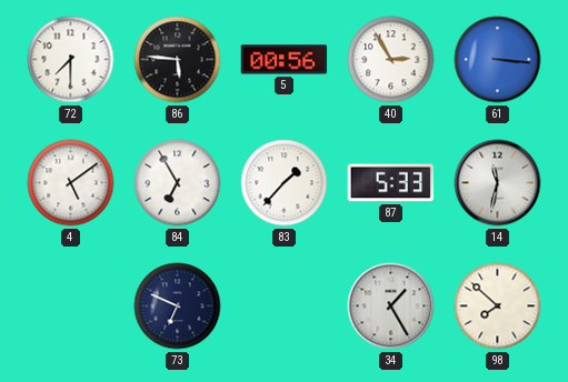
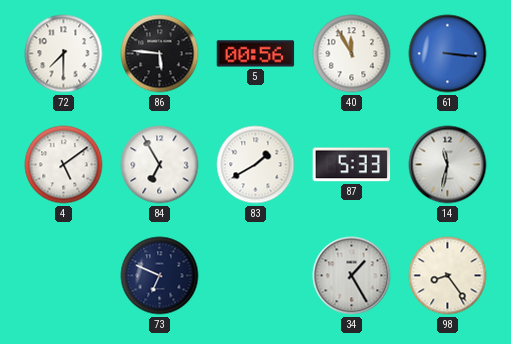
40: 2:55 -> 11:55 (352, 54)
83: 1:37 -> 1:40 (256, 165)
98: 7:52 -> 8:24 (448, 276)
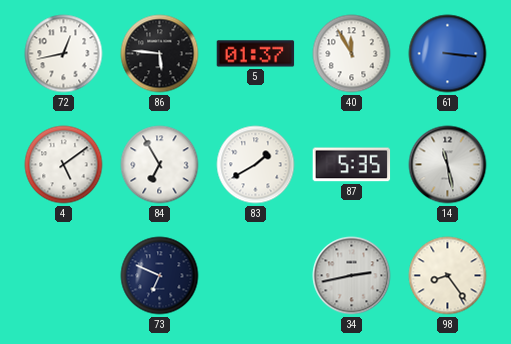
72: 7:30 -> 12:43 (64, 54)
5: 00:56 -> 01:37 (256, 54)
87: 5:33 -> 5:35 (352, 165)
14: 11:32 -> 11:28 (448, 165)
34: 1:25 -> 2:43 (352, 276)
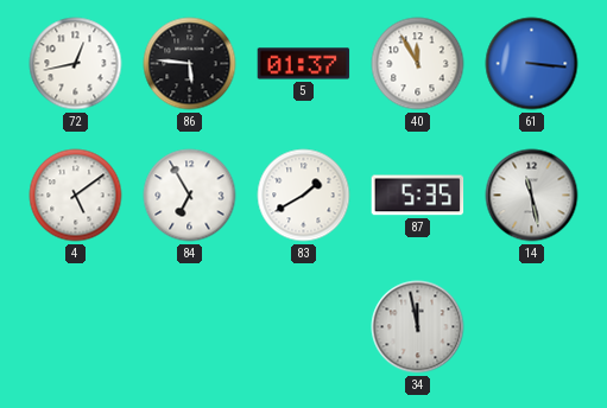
73: 6:49 -> none (160, 276)
34: 2:43 -> 11:58 (418, 327)
98: 8:24 -> none (448, 276)
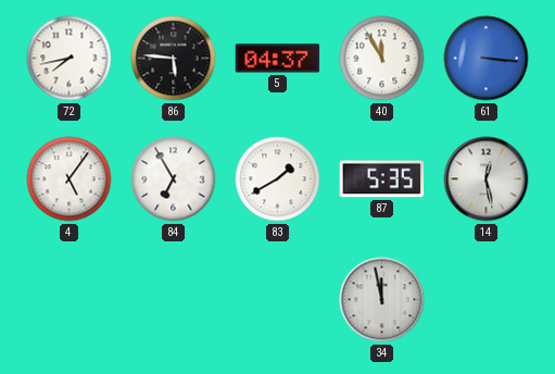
72: 12:43 -> 7:43 (70, 59)
5: 01:37 -> 04:37 (278, 59)
4: 5:09 -> 5:06 (70, 179)
14: 11:28 -> 12:28 (487, 179)
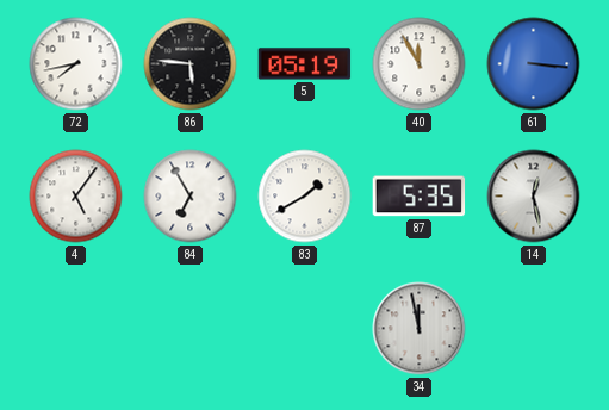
5: 04:37 -> 05:19 (305, 64)
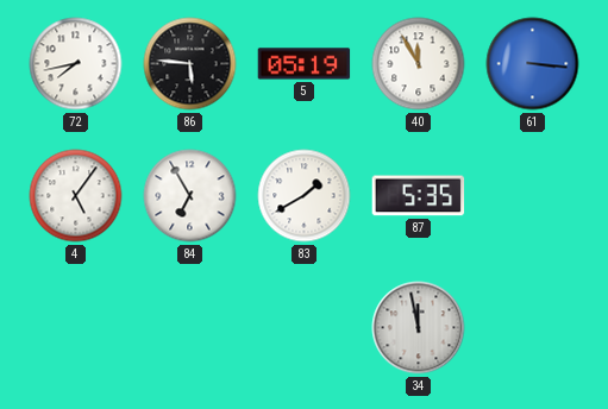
14: 12:28 -> none (534, 197)
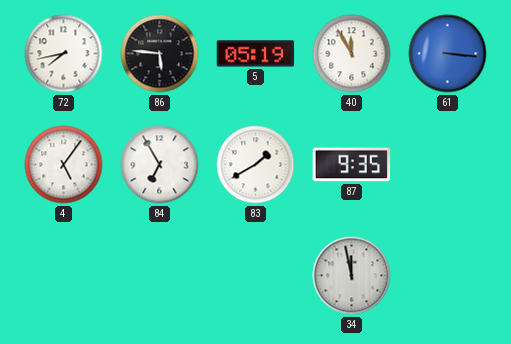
87: 5:35 -> 9:35 (352, 165)
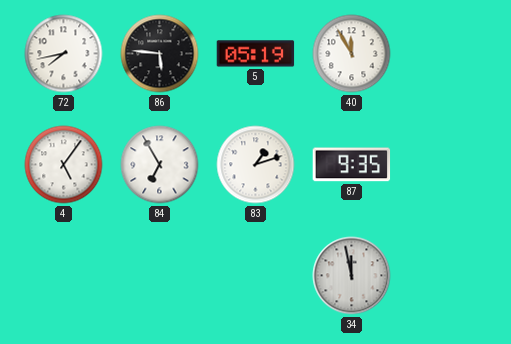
61: 3:16 -> none (448, 54)
83: 1:40 -> 1:12 (256, 165)
